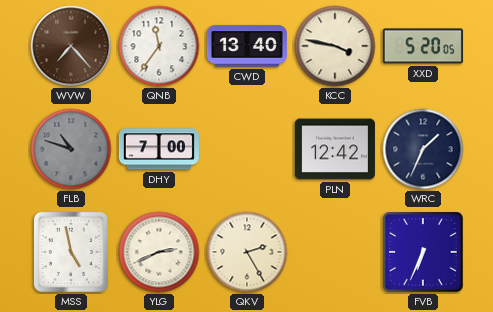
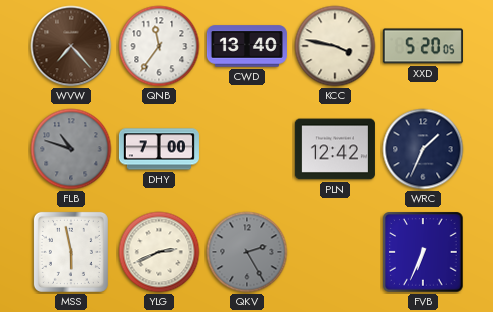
MSS: 4:58 -> 5:58 (71, 252)
QKV dial: cream -> grey (247, 252)
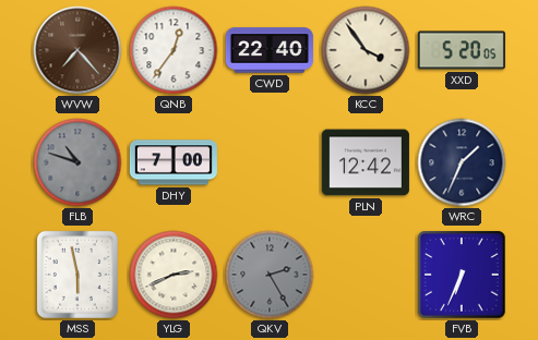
QNB: 11:36 -> 12:36 (174, 50)
CWD: 13:40 -> 22:40 (270, 50)
KCC: 3:47 -> 3:54 (366, 50)
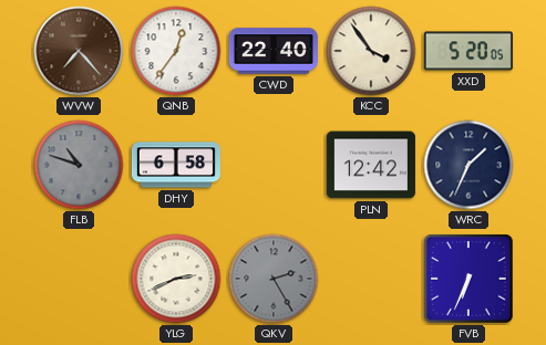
DHY: 7:00 -> 6:58 (176, 165)
MSS: 5:58 -> none (77, 275)
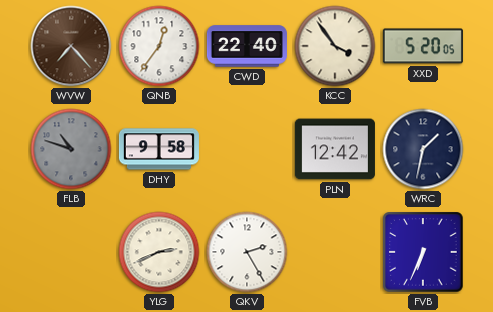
DHY: 6:58 -> 9:58 (159, 149)
WRC: 1:34 -> 1:32 (423, 149)
QKV dial: grey -> white (247, 252)
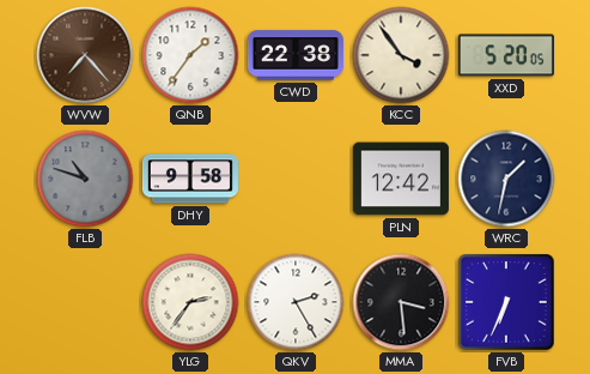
QNB: 12:36 -> 1:36 (190, 55)
CWD: 22:40 -> 22:38 (296, 55)
YLG: 2:41 -> 2:36 (190, 302)
MMA: none -> 3:29 (401, 302)
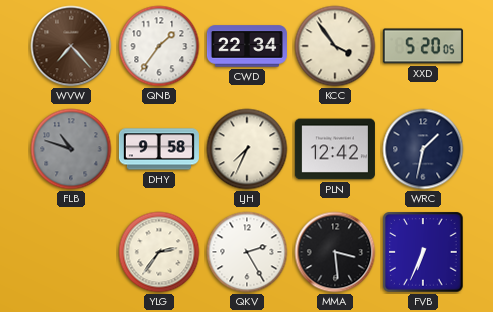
CWD: 22:38 -> 22:34 (247, 46)
LJH: none -> 7:34 (247, 149)
